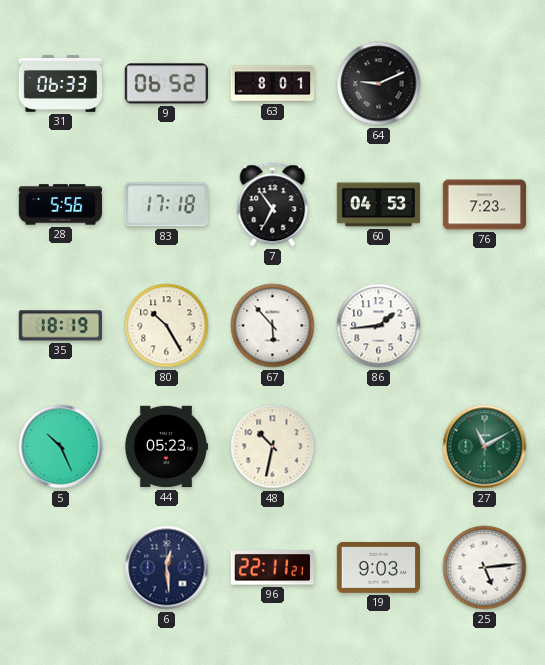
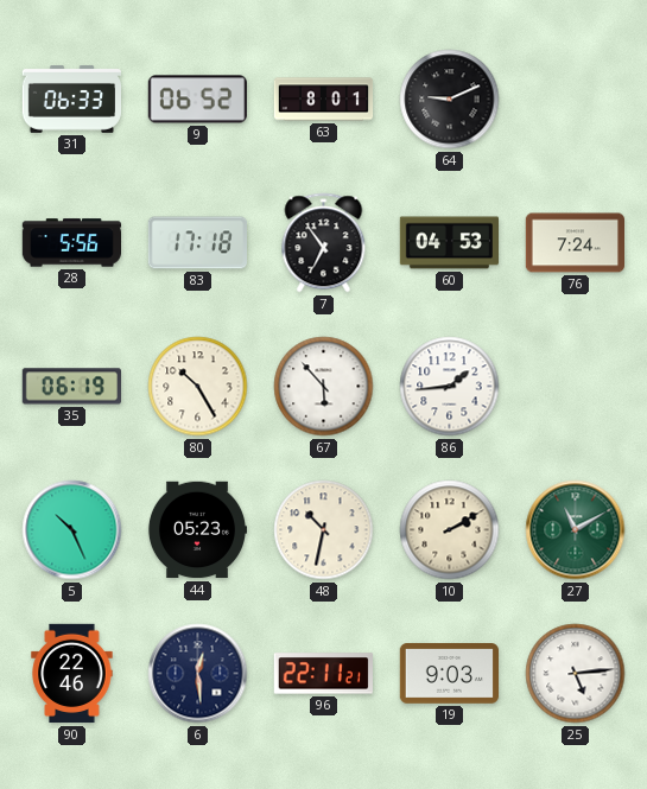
76: 7:23 -> 7:24 (575, 243)
35: 18:19 -> 06:19 (71, 387)
10: none -> 2:10 (450, 530)
90: none -> 22:46 (72, 674)
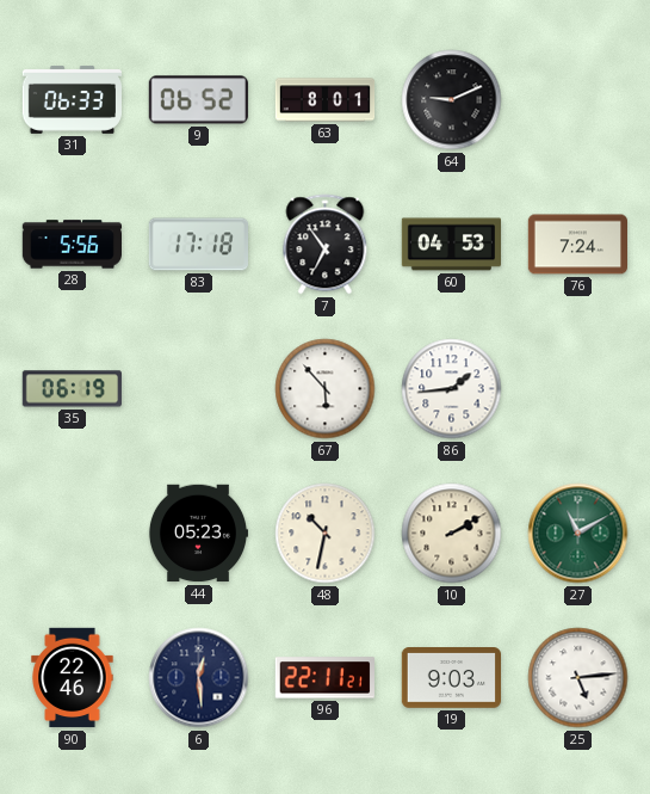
80: 10:25 -> none (198, 387)
5: 10:26 -> none (72, 530)
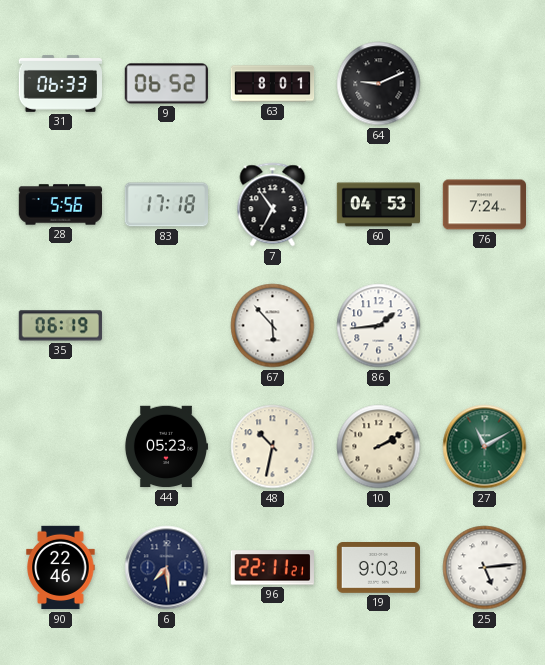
6: 12:29 -> 7:29 (167, 568)
